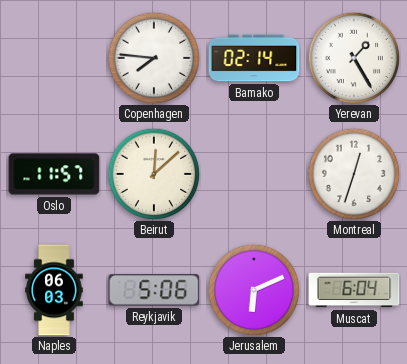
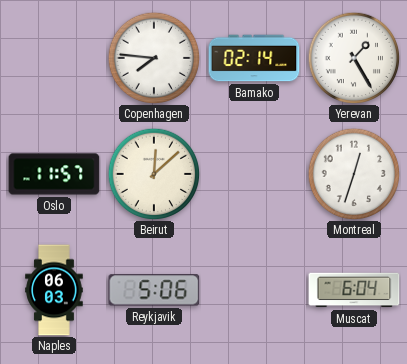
Jerusalem: 6:11 -> none (254, 290)
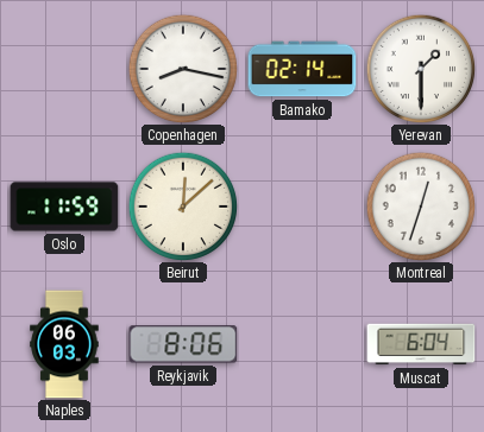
Copenhagen: 7:46 -> 8:17 (183, 69)
Yerevan: 1:25 -> 1:30 (421, 69)
Oslo: 11:57 -> 11:59 (64, 207)
Reykjavik: 5:06 -> 8:06 (183, 344)
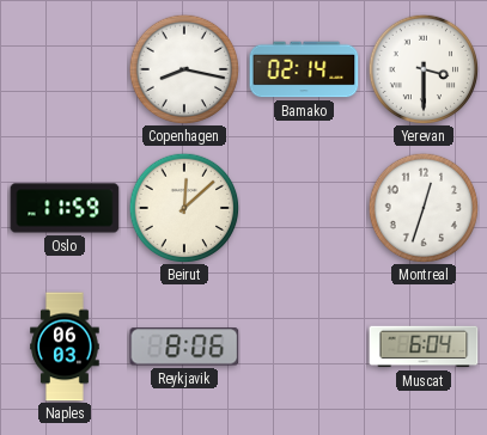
Yerevan: 1:30 -> 3:30 (424, 69)
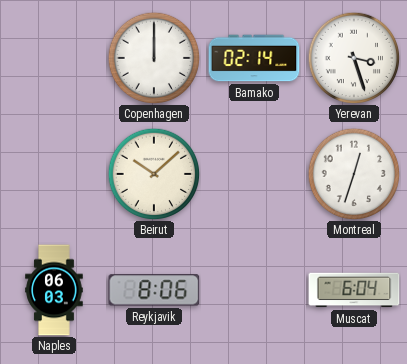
Copenhagen: 8:17 -> 12:00 (154, 58)
Yerevan: 3:30 -> 3:27 (354, 58)
Oslo: 11:59 -> none (65, 208)
Beirut: 12:08 -> 10:08 (154, 174)
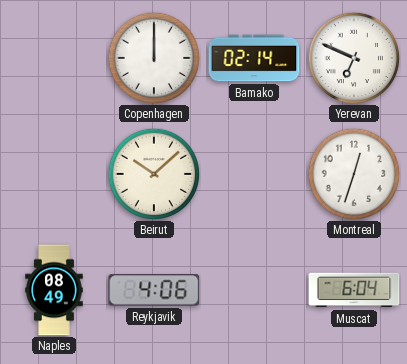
Yerevan: 3:27 -> 6:49 (354, 58)
Naples: 06:03 -> 08:49 (54, 290)
Reykjavik: 8:06 -> 4:06 (154, 290)
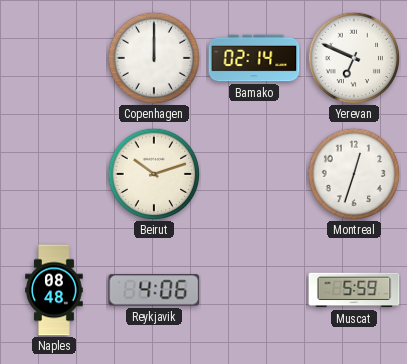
Beirut: 10:08 -> 10:12 (154, 174)
Naples: 08:49 -> 08:48 (54, 290)
Muscat: 6:04 -> 5:59 (354, 290)
